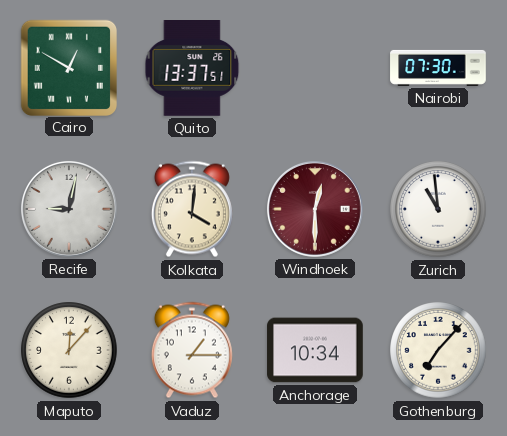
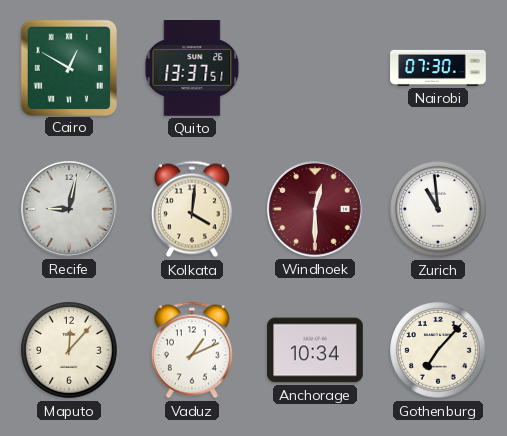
Vaduz: 1:15 -> 1:11 (192, 350)
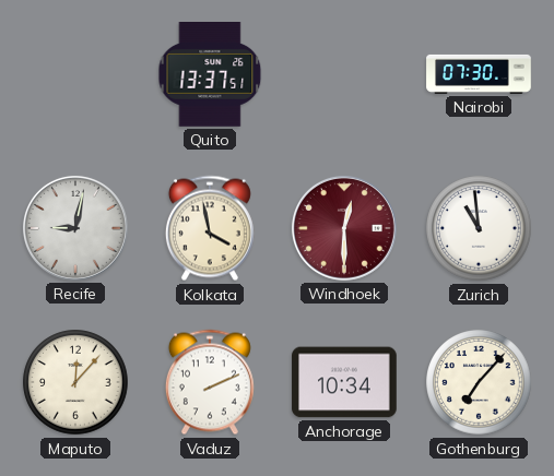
Cairo: 12:50 -> none (68, 67)
Kolkata: 4:01 -> 3:58 (210, 228)
Vaduz: 1:11 -> 2:11 (210, 382)
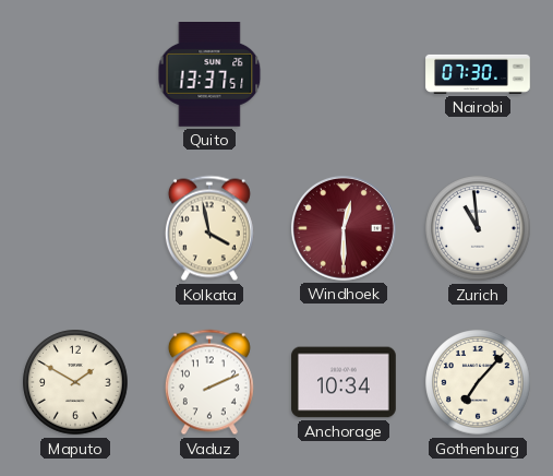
Recife: 9:02 -> none (75, 228)
Maputo: 12:07 -> 1:50 (75, 382)
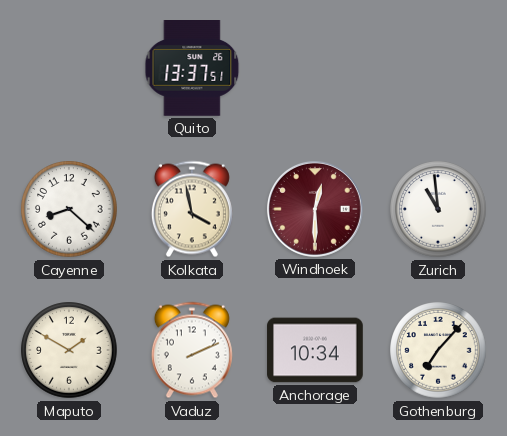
Nairobi: 07:30 -> none (478, 74)
Cayenne: none -> 8:22 (69, 209)
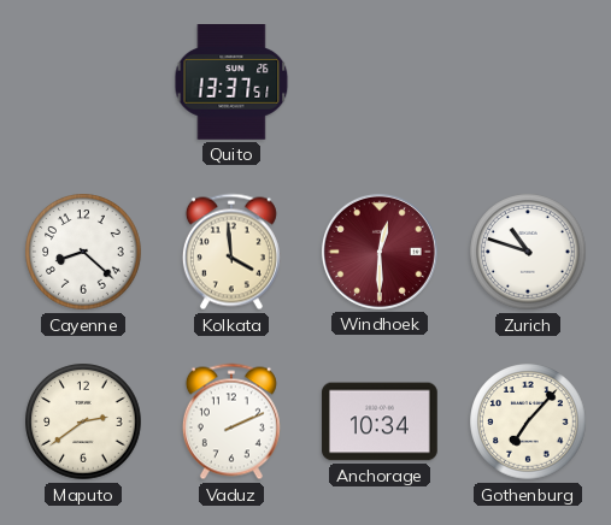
Kolkata: 3:58 -> 3:59 (231, 252)
Zurich: 10:59 -> 10:48 (528, 252)
Maputo: 1:50 -> 2:39 (83, 421)
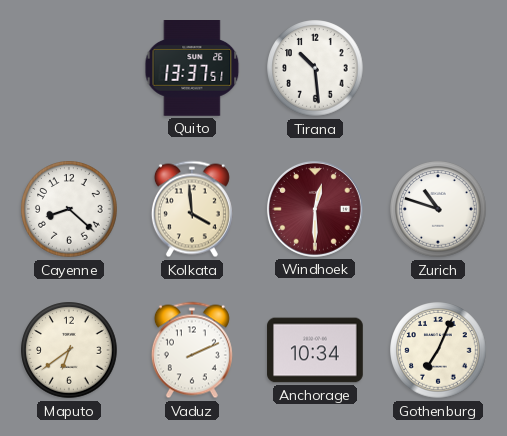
Tirana: none -> 10:29 (315, 68)
Maputo: 2:39 -> 6:39 (69, 350)
Gothenburg: 7:07 -> 7:04 (438, 350)
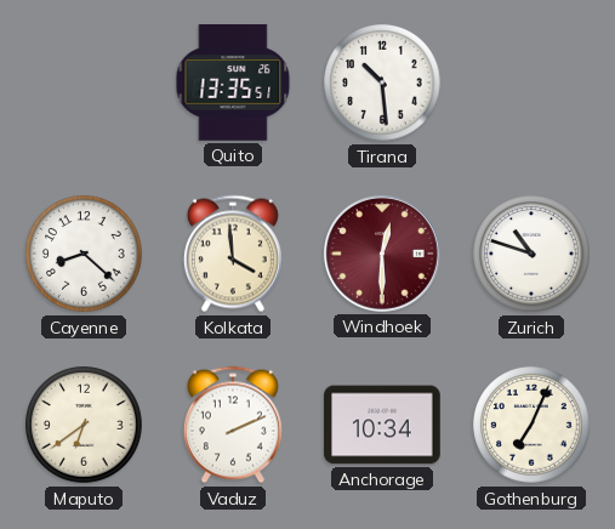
Quito: 13:37 -> 13:35 (233, 84)
